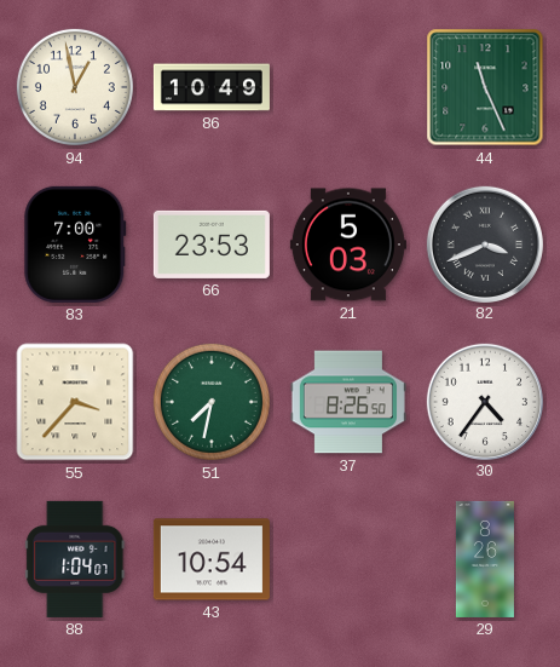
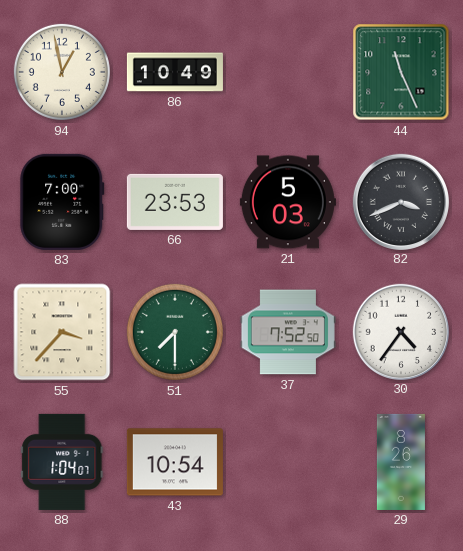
51: 7:32 -> 7:30 (175, 332)
37: 8:26 -> 7:52 (288, 332)
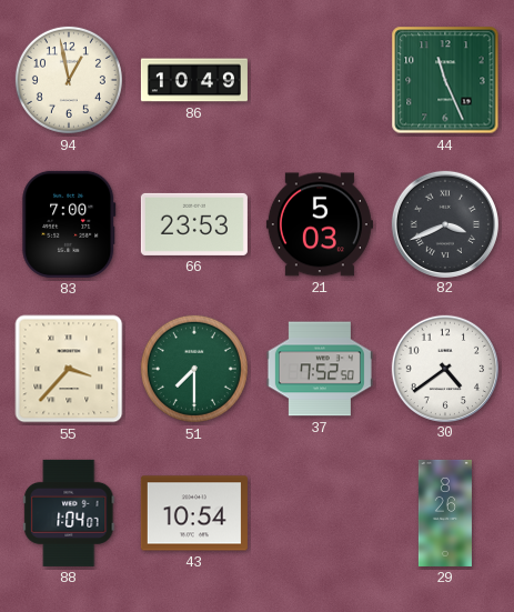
30: 4:36 -> 4:39 (445, 368)
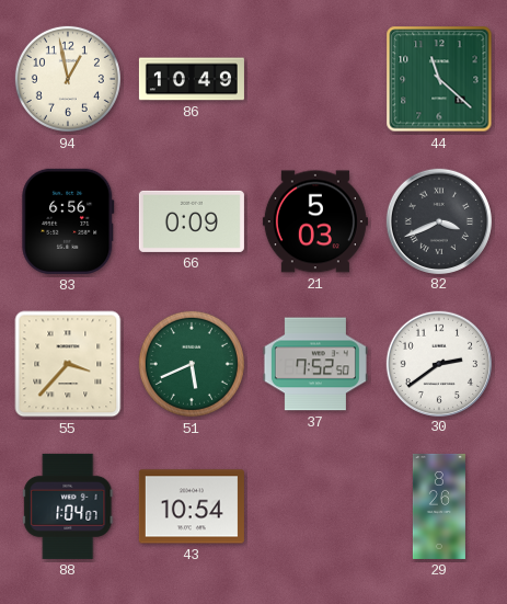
44: 11:26 -> 11:22 (439, 79)
83: 7:00 -> 6:56 (68, 221)
66: 23:53 -> 0:09 (192, 221)
51: 7:30 -> 5:41 (192, 364)
30: 4:39 -> 2:39 (439, 363)
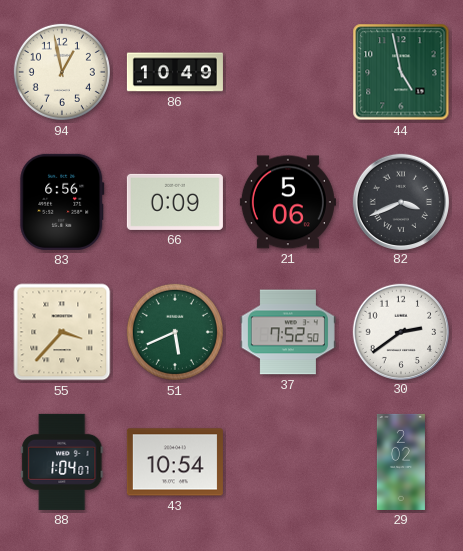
44: 11:22 -> 4:58 (401, 72)
21: 5:03 -> 5:06 (288, 202)
29: 8:26 -> 2:02 (401, 462)
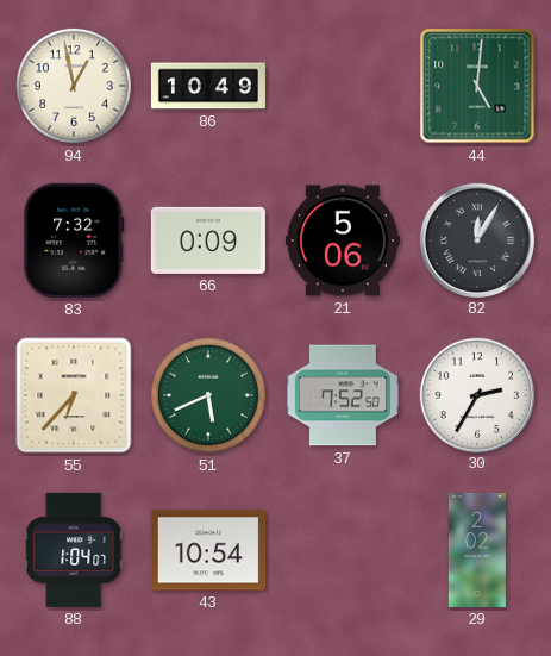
44: 4:58 -> 5:01 (477, 86)
83: 6:56 -> 7:32 (74, 240)
82: 3:41 -> 12:05 (477, 239)
55: 3:37 -> 6:37 (74, 395)
30: 2:39 -> 2:35 (477, 394)
